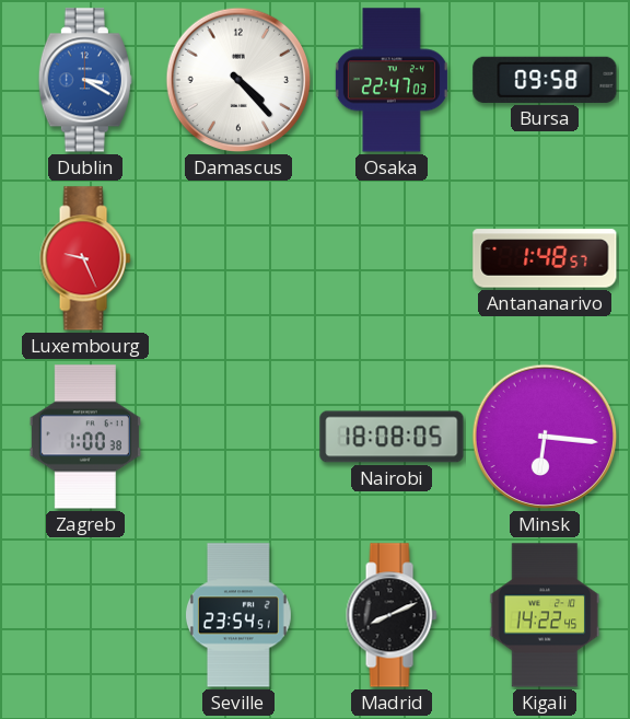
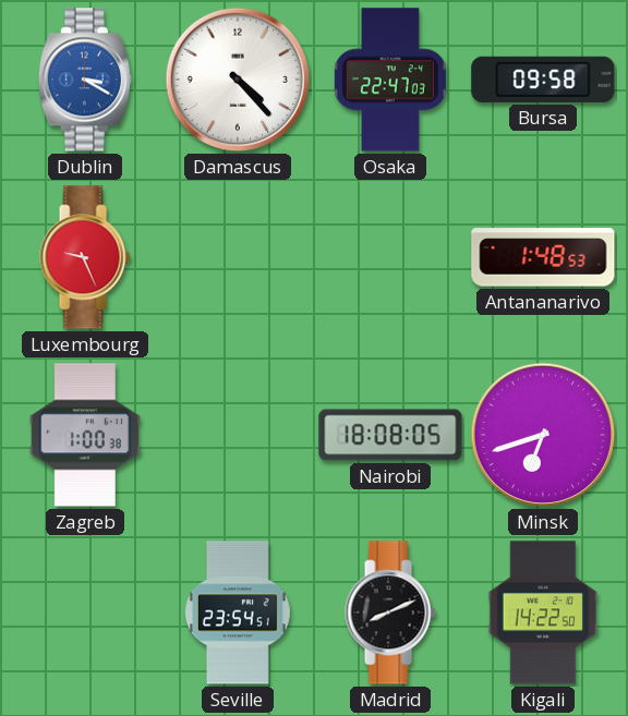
Antananarivo: 1:48:57 -> 1:48:53 (543, 257)
Minsk: 6:16 -> 6:42 (543, 435)
Kigali: 14:22:45 -> 14:22:50 (543, 612)
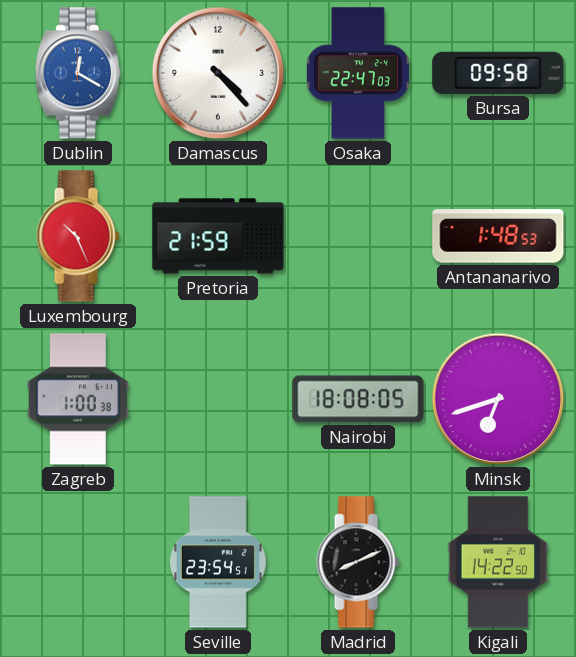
Dublin: 3:20 -> 12:20 (78, 73)
Luxembourg: 9:26 -> 10:26 (78, 236)
Pretoria: none -> 21:59 (218, 236)
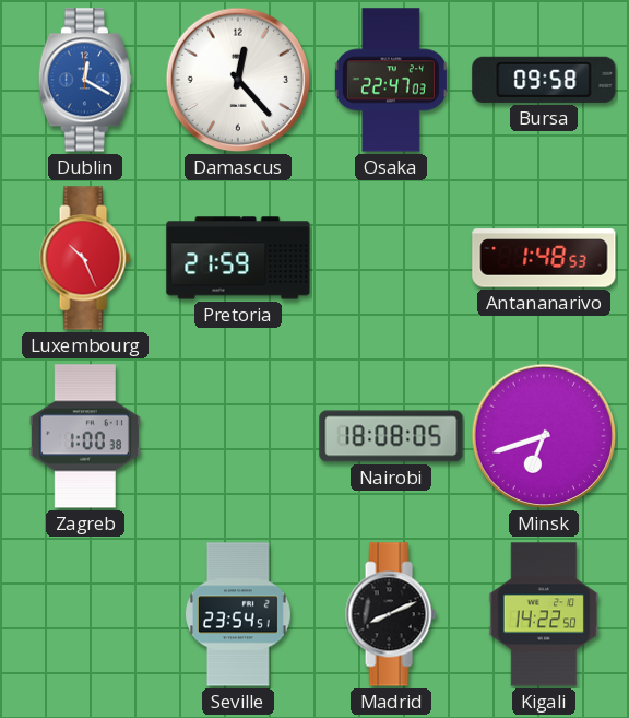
Damascus: 4:23 -> 12:23 (238, 80)
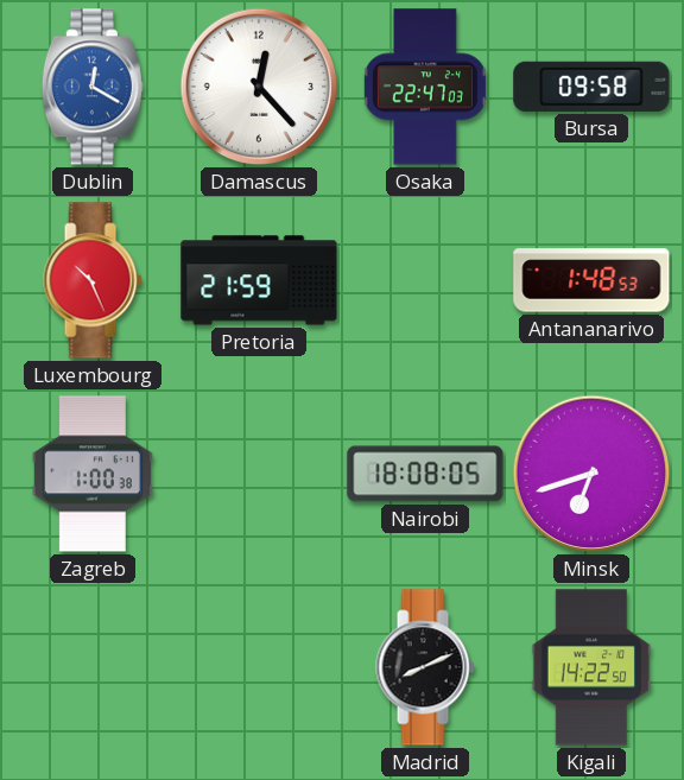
Seville: 23:54 -> none (238, 614)
